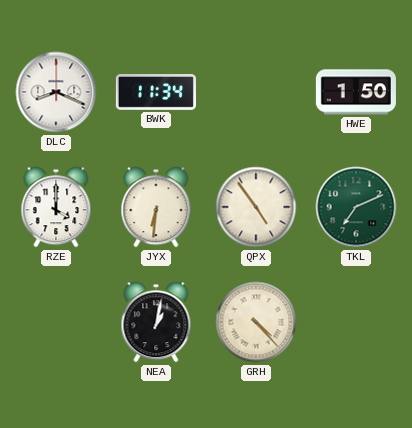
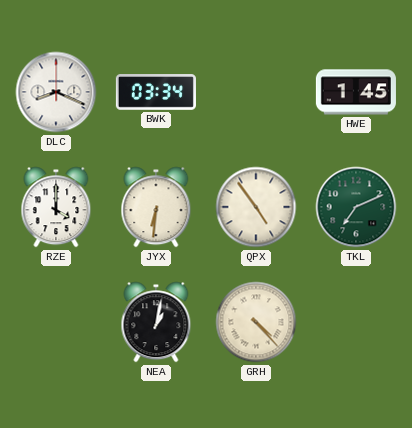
BWK: 11:34 -> 03:34 (156, 92)
HWE: 1:50 -> 1:45 (356, 92)
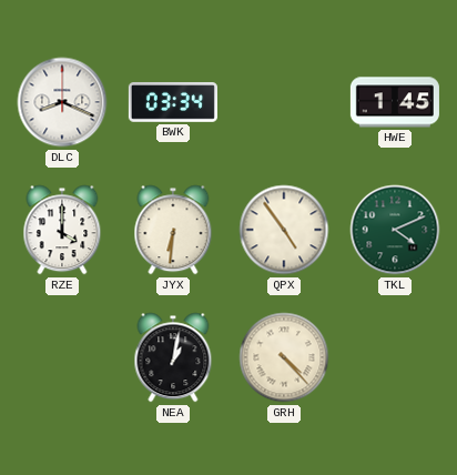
TKL: 7:11 -> 4:11 (395, 230)
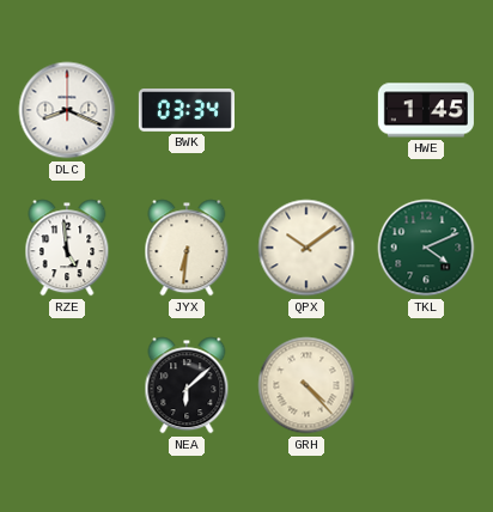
RZE: 4:00 -> 4:59 (67, 248)
QPX: 4:54 -> 10:09 (306, 248)
NEA: 1:02 -> 6:08 (187, 385)
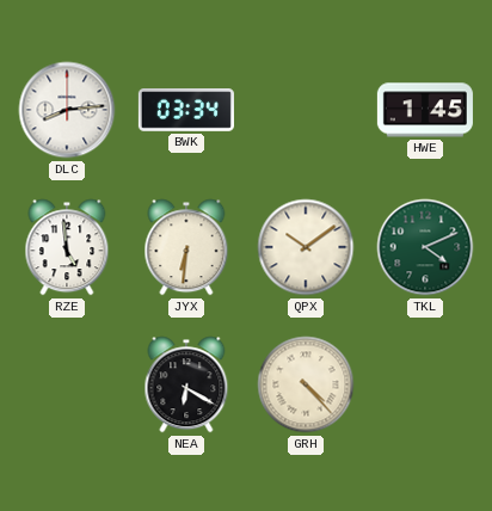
DLC: 8:19 -> 8:14 (67, 110)
NEA: 6:08 -> 6:20 (186, 384)
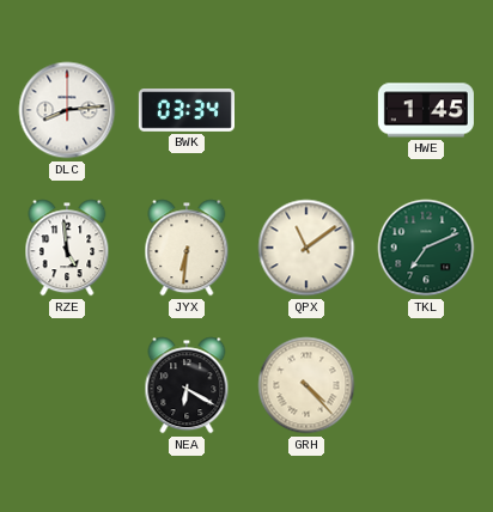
QPX: 10:09 -> 11:09 (306, 248)
TKL: 4:11 -> 7:11 (426, 248)
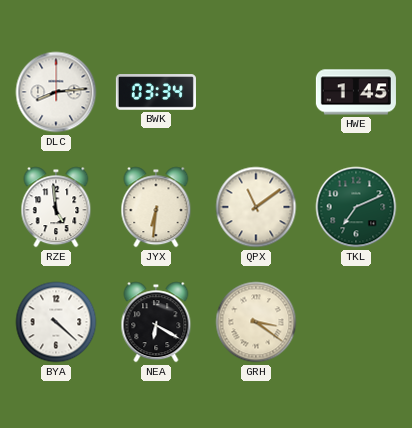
BYA: none -> 4:22 (56, 322)
GRH: 4:23 -> 3:21 (256, 322)
